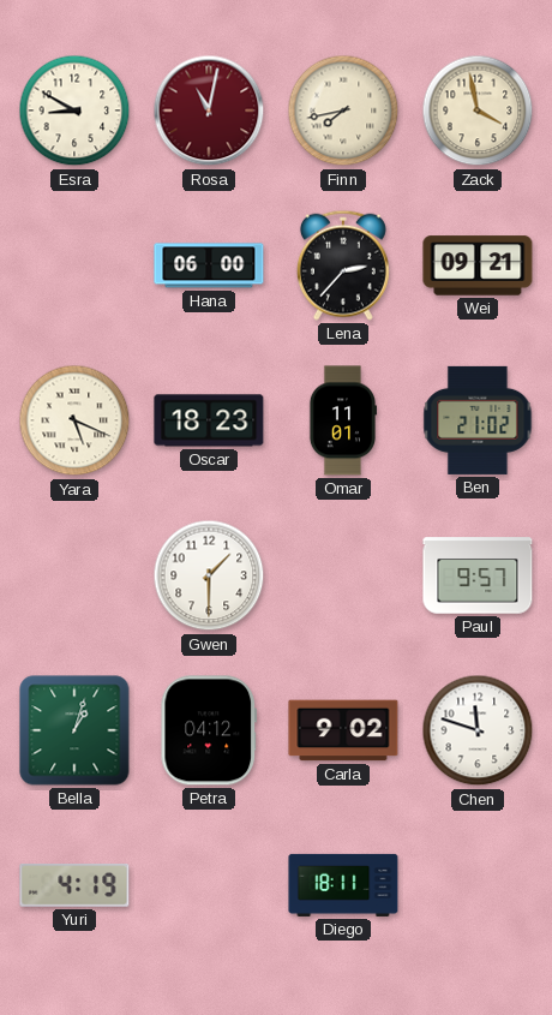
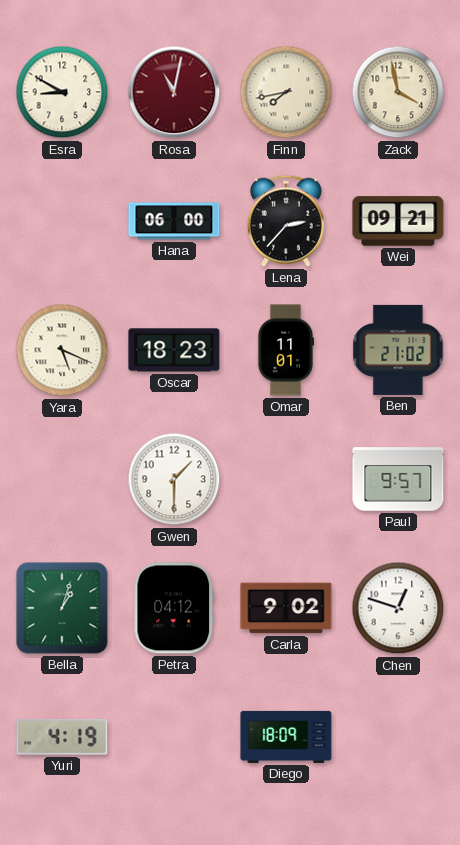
Chen: 11:48 -> 12:48 (398, 608)
Diego: 18:11 -> 18:09 (286, 737)
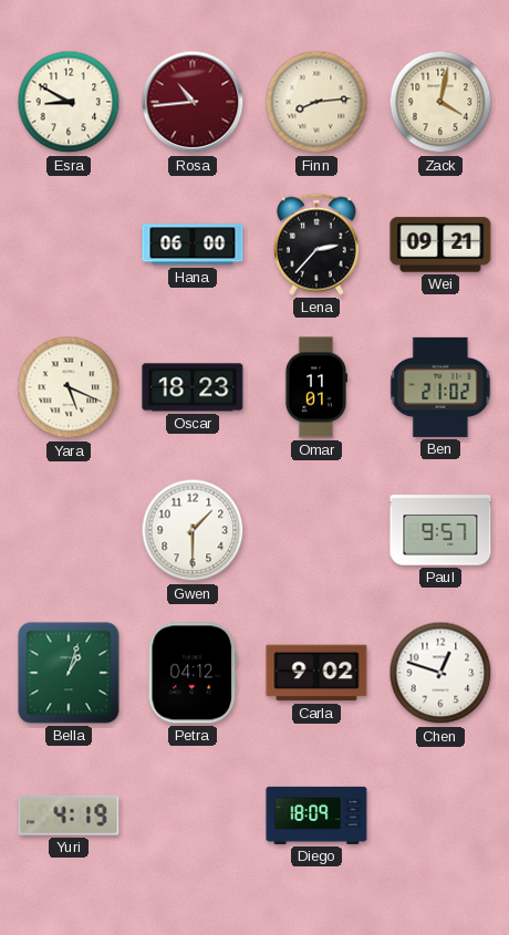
Rosa: 11:02 -> 10:44 (193, 102)
Finn: 7:43 -> 8:14 (316, 102)
Zack: 3:58 -> 4:02 (440, 102)
